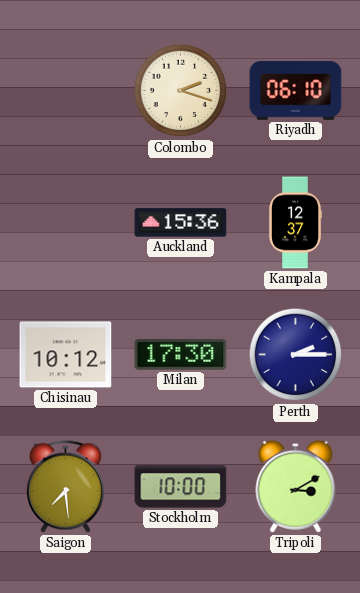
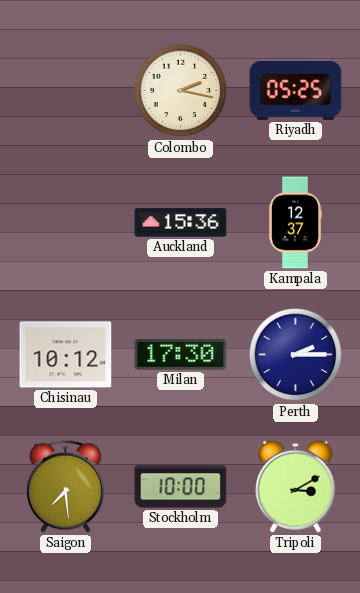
Colombo: 2:18 -> 2:17 (181, 91)
Riyadh: 06:10 -> 05:25 (296, 91)
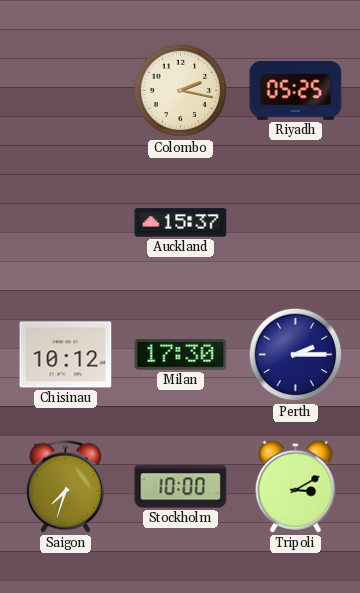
Auckland: 15:36 -> 15:37 (181, 223)
Kampala: 12:37 -> none (295, 223)
Saigon: 7:29 -> 7:33 (65, 486)
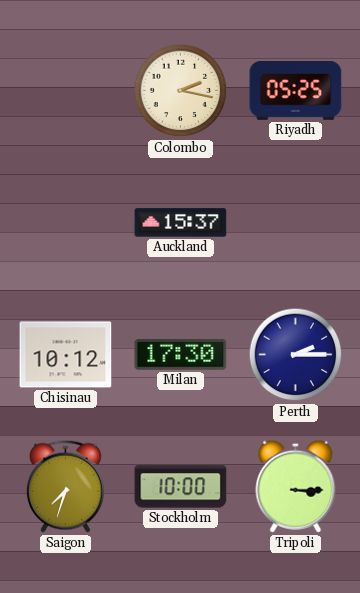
Tripoli: 3:10 -> 3:15 (296, 486)
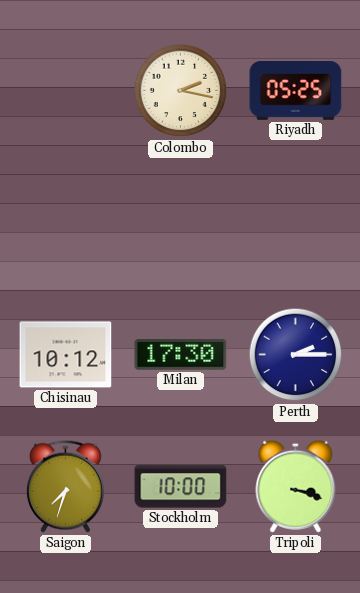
Auckland: 15:37 -> none (181, 223)
Tripoli: 3:15 -> 3:18 (296, 486)
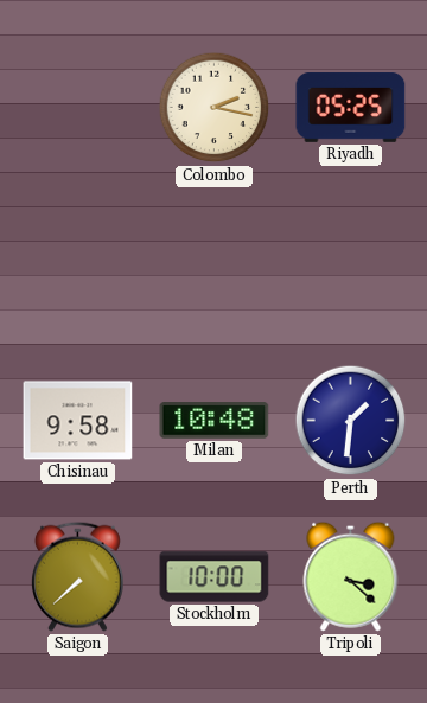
Chisinau: 10:12 -> 9:58 (78, 421)
Milan: 17:30 -> 10:48 (215, 421)
Perth: 2:15 -> 1:31 (351, 421)
Saigon: 7:33 -> 7:38 (77, 576)
Tripoli: 3:18 -> 3:22 (351, 576)
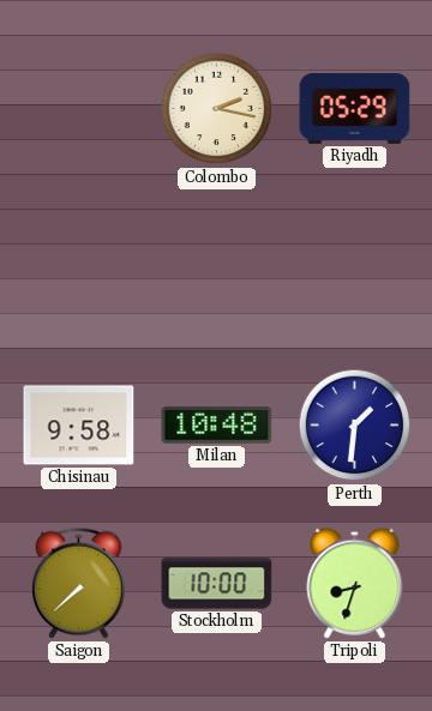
Riyadh: 05:25 -> 05:29 (355, 109)
Tripoli: 3:22 -> 8:33 (355, 583)
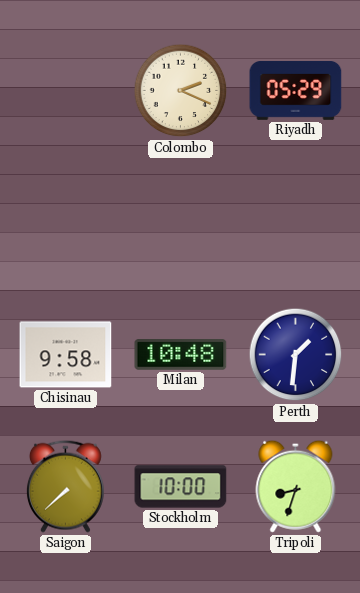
Colombo: 2:17 -> 2:19 (181, 91)
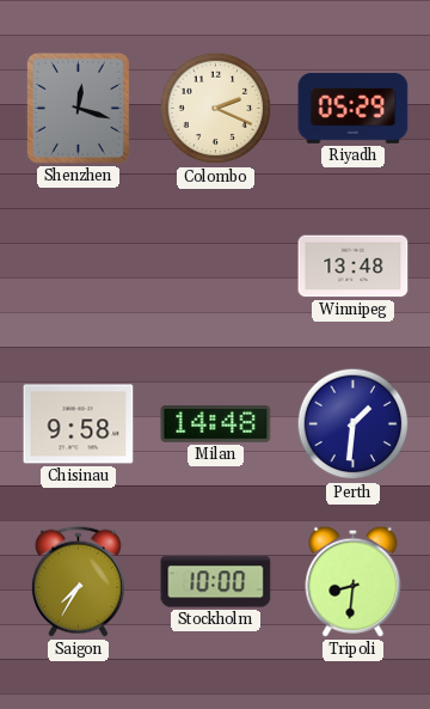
Shenzhen: none -> 12:18 (78, 108)
Winnipeg: none -> 13:48 (354, 267)
Milan: 10:48 -> 14:48 (216, 424)
Saigon: 7:38 -> 7:35 (78, 581)
Tripoli: 8:33 -> 8:31 (354, 581)
